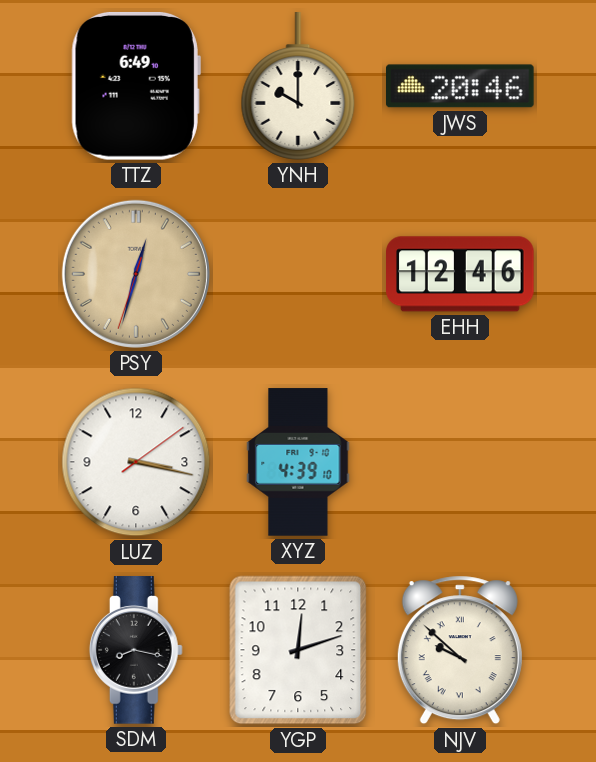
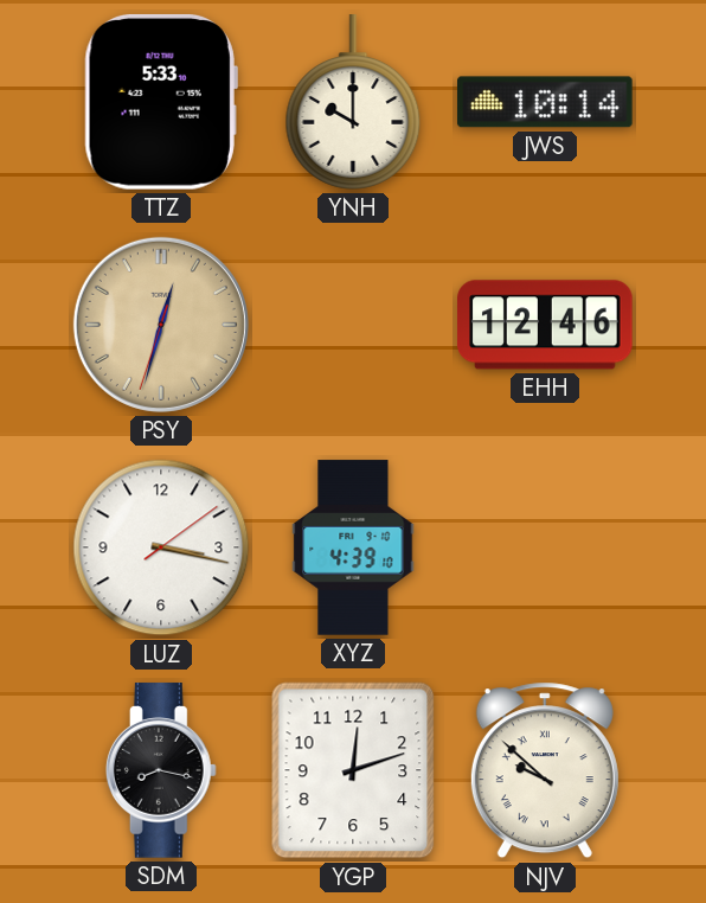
TTZ: 6:49 -> 5:33 (161, 102)
JWS: 20:46 -> 10:14 (546, 102)
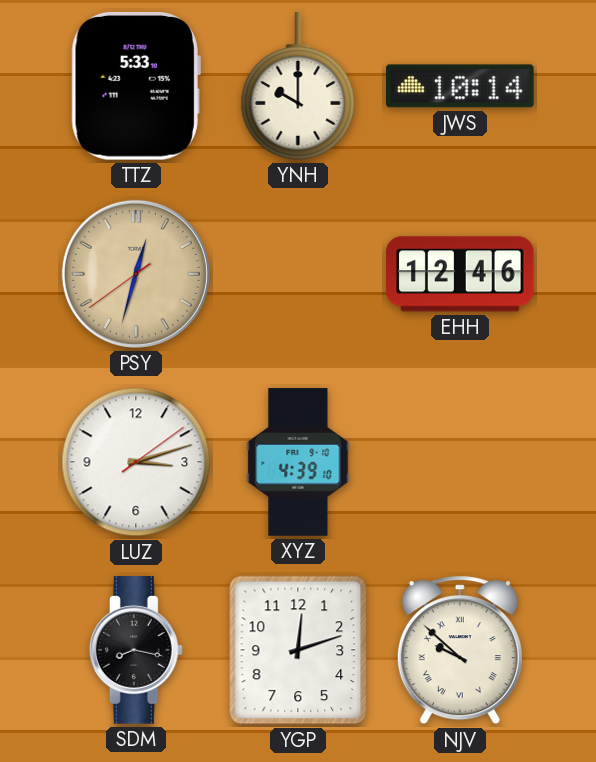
PSY: 12:32:33 -> 12:32:39 (136, 274)
LUZ: 3:17 -> 3:12 (136, 462)
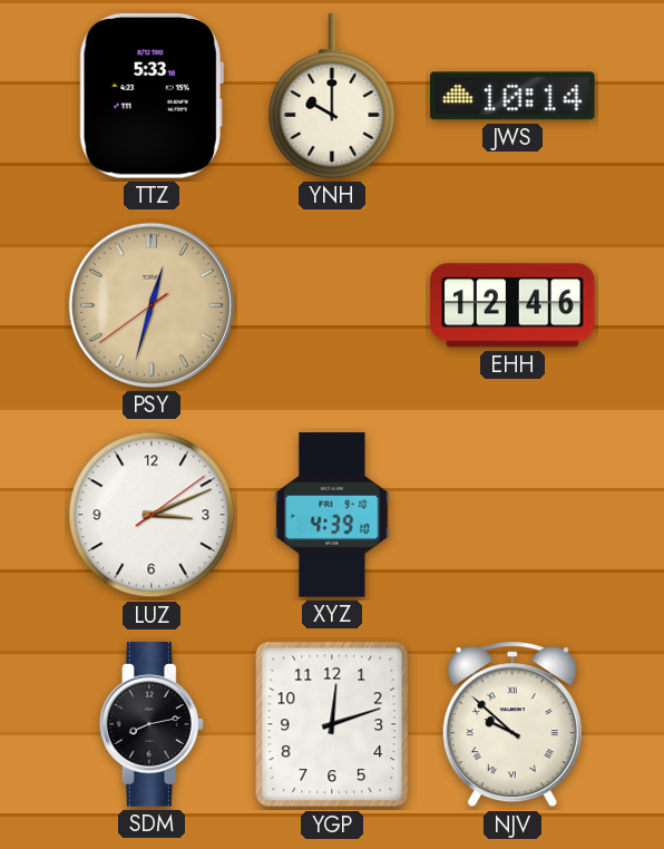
LUZ: 3:12 -> 3:11 (152, 515)
SDM: 8:17 -> 8:13 (152, 724)
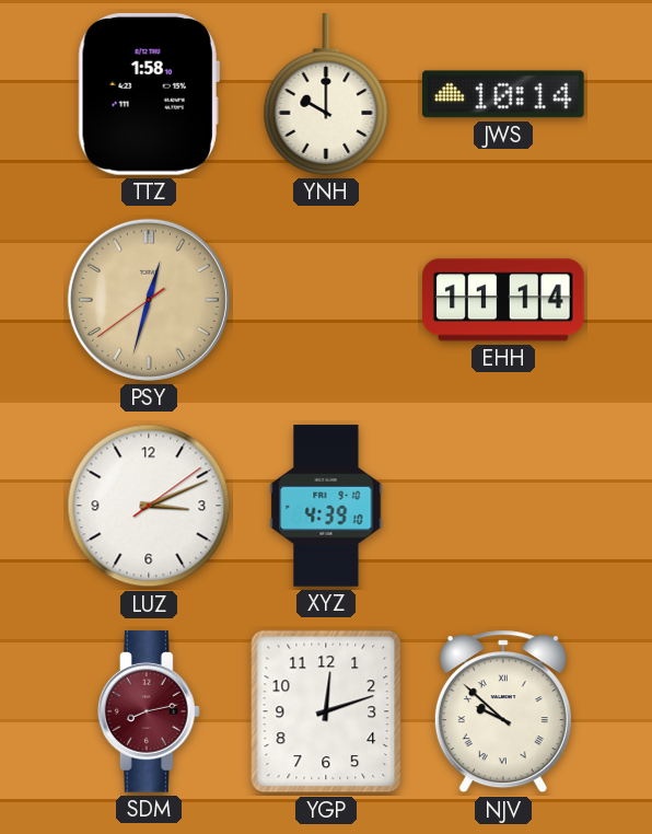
TTZ: 5:33 -> 1:58 (149, 94)
EHH: 12:46 -> 11:14 (503, 300)
SDM dial: black -> burgundy (149, 711)
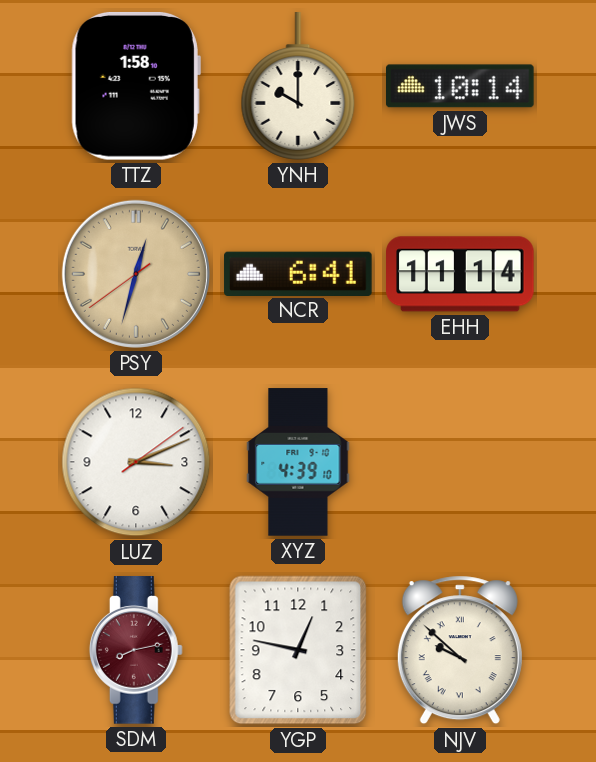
NCR: none -> 6:41 (298, 273)
YGP: 12:12 -> 12:47 (298, 650)
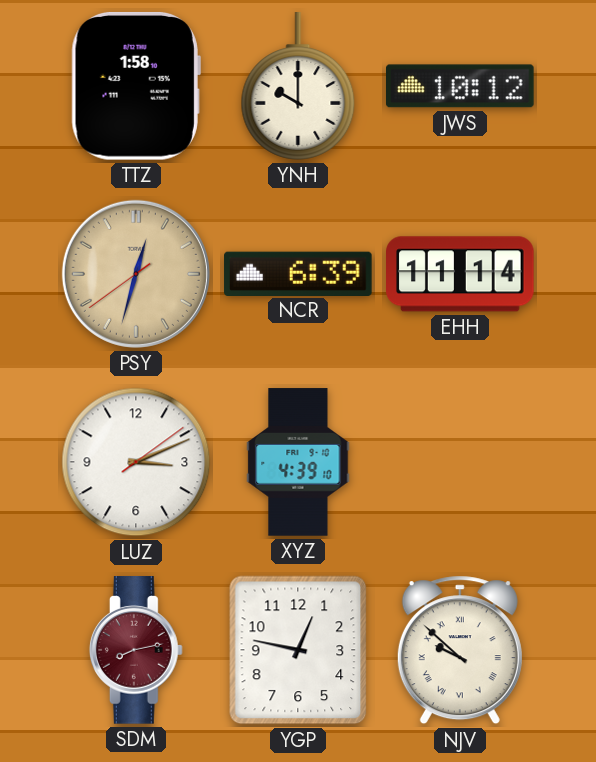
JWS: 10:14 -> 10:12 (461, 86)
NCR: 6:41 -> 6:39 (298, 273)
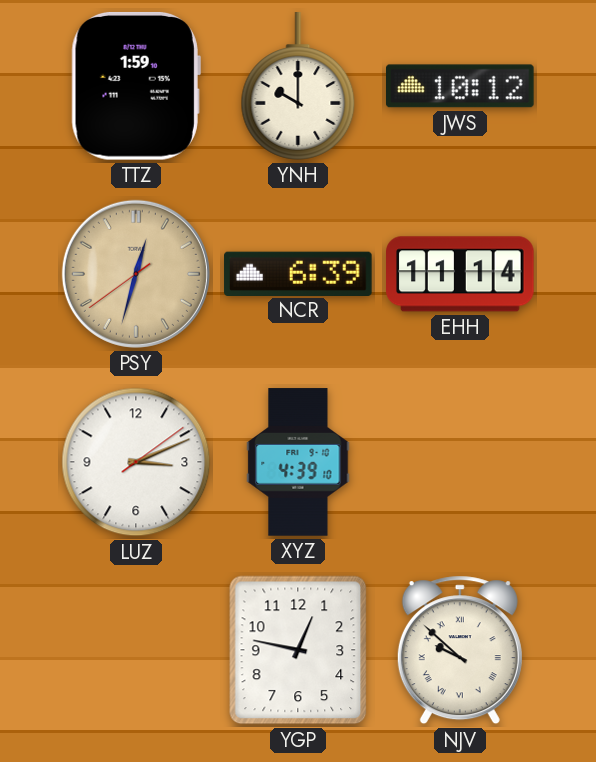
TTZ: 1:58 -> 1:59 (136, 86)
SDM: 8:13 -> none (136, 650)
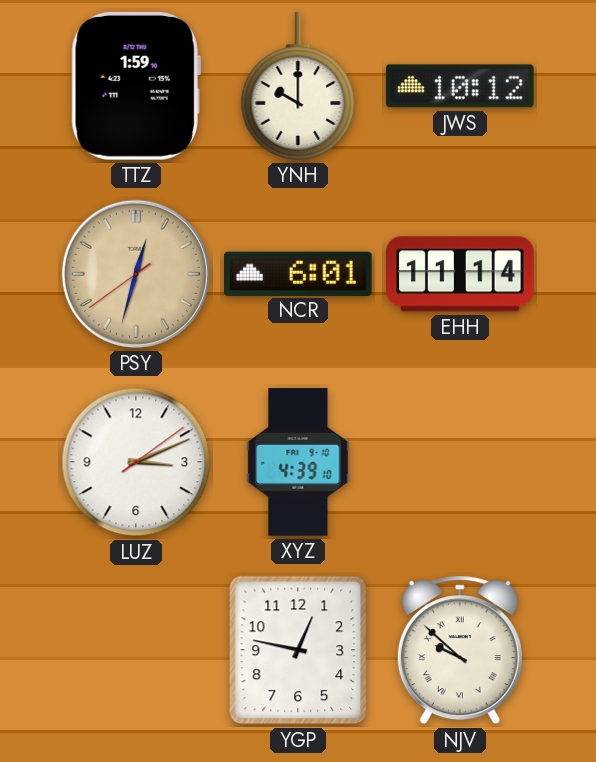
NCR: 6:39 -> 6:01 (298, 273)
